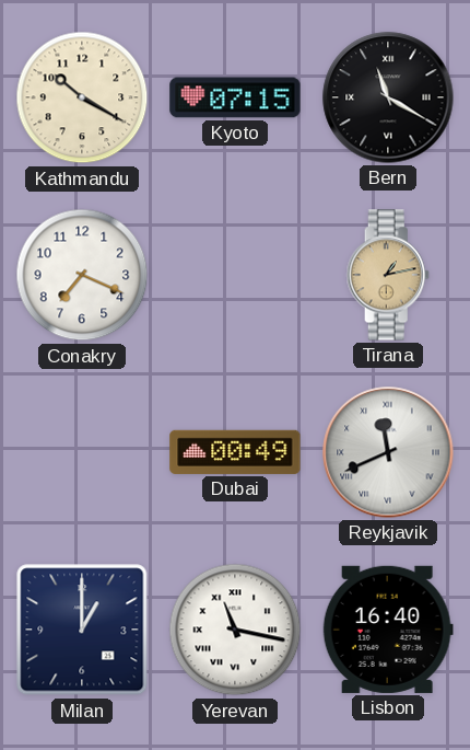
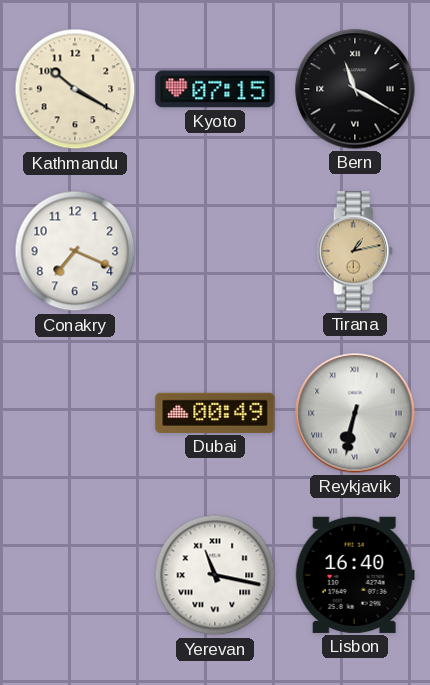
Reykjavik: 11:41 -> 6:32 (355, 413)
Milan: 1:00 -> none (82, 630)
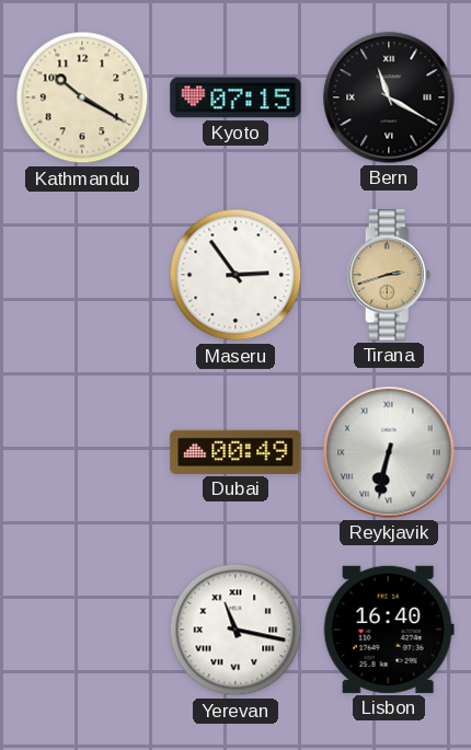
Conakry: 7:19 -> none (75, 251)
Maseru: none -> 2:54 (235, 275)
Tirana: 1:13 -> 2:42 (389, 275)
